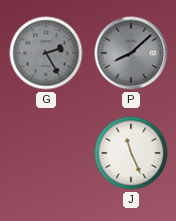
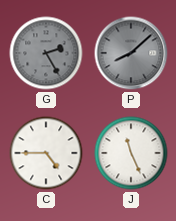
C: none -> 4:45 (46, 153)
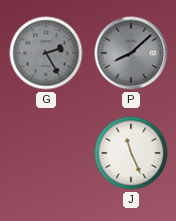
C: 4:45 -> none (46, 153)
